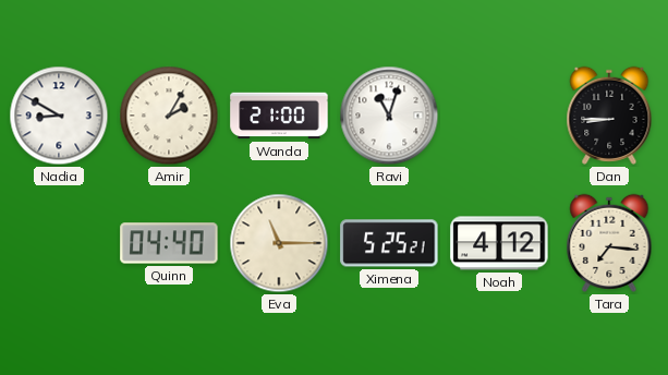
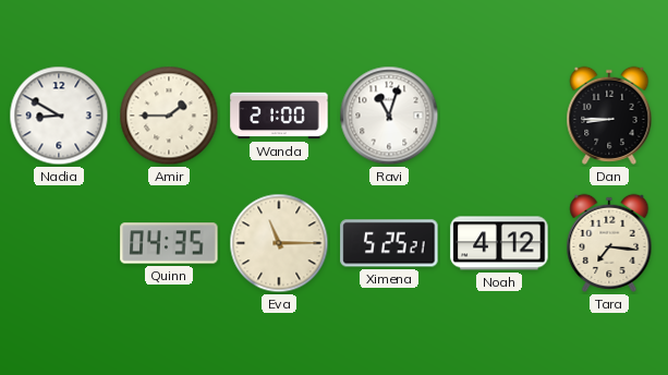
Amir: 2:05 -> 1:45 (169, 116)
Quinn: 04:40 -> 04:35 (169, 243)
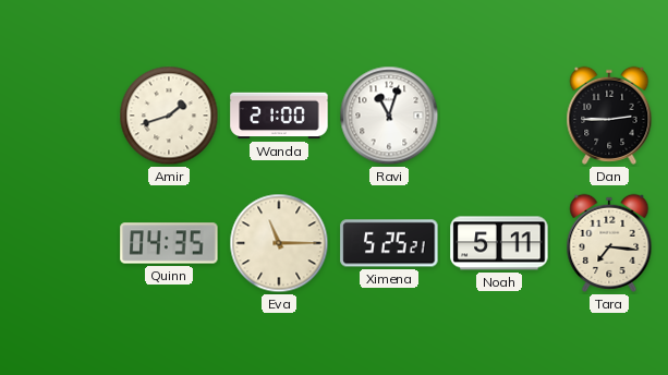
Nadia: 8:50 -> none (59, 116)
Amir: 1:45 -> 1:42 (169, 116)
Dan: 8:45 -> 2:45 (609, 116)
Noah: 4:12 -> 5:11 (499, 243)
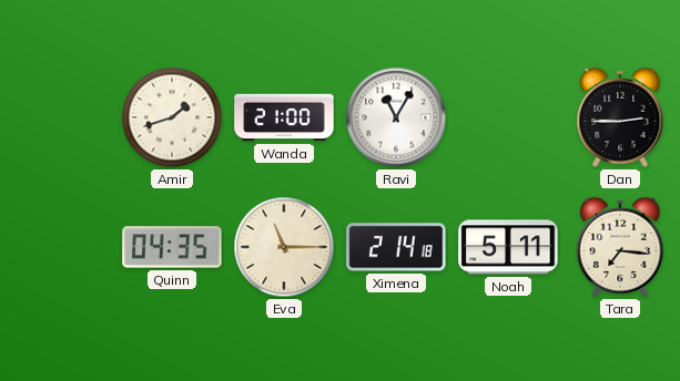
Ravi: 11:03 -> 11:05 (396, 117)
Ximena: 5:25 -> 2:14 (396, 247)
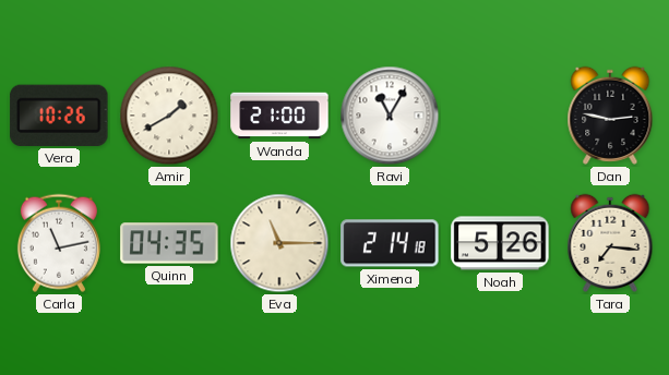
Vera: none -> 10:26 (59, 116)
Amir: 1:42 -> 1:40 (169, 116)
Dan: 2:45 -> 2:47 (610, 116)
Carla: none -> 11:13 (59, 243)
Noah: 5:11 -> 5:26 (500, 243)
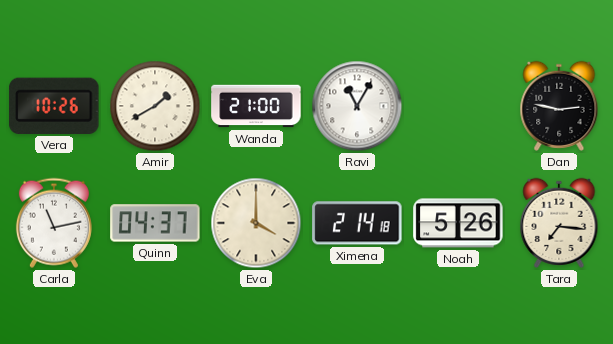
Quinn: 04:35 -> 04:37 (155, 223)
Eva: 11:15 -> 4:00 (256, 223)
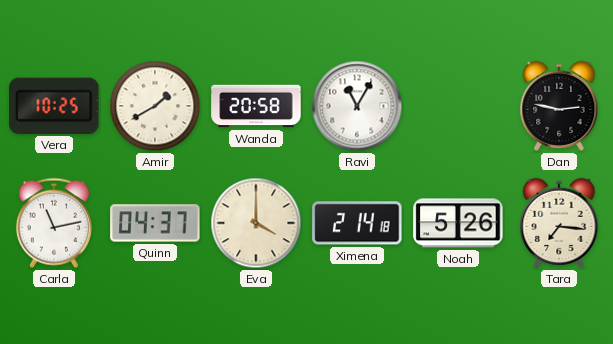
Vera: 10:26 -> 10:25 (54, 106)
Wanda: 21:00 -> 20:58 (256, 106)
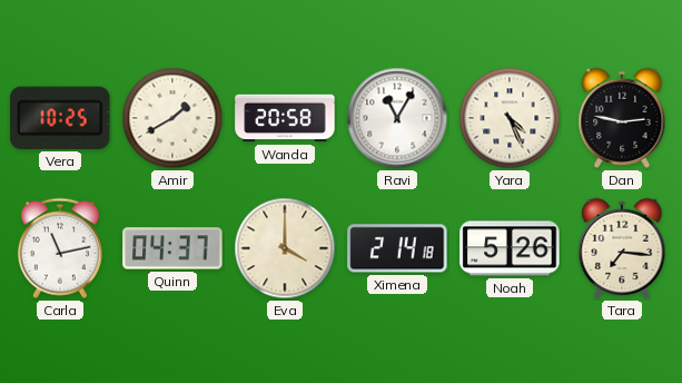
Yara: none -> 4:26 (510, 118)
